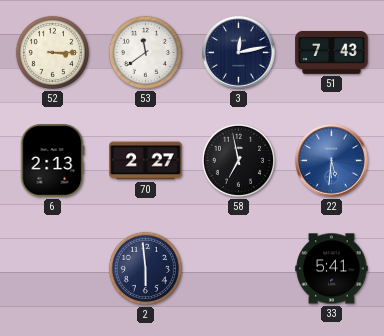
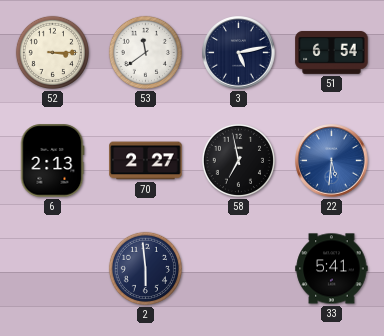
3: 12:13 -> 5:13 (239, 53)
51: 7:43 -> 6:54 (332, 52)
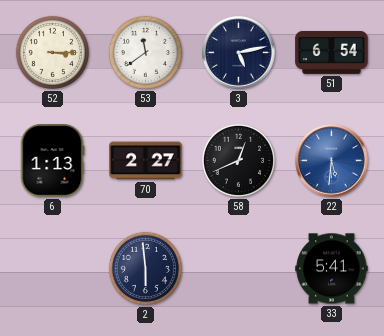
6: 2:13 -> 1:13 (52, 161)
58: 6:58 -> 12:41 (238, 160)
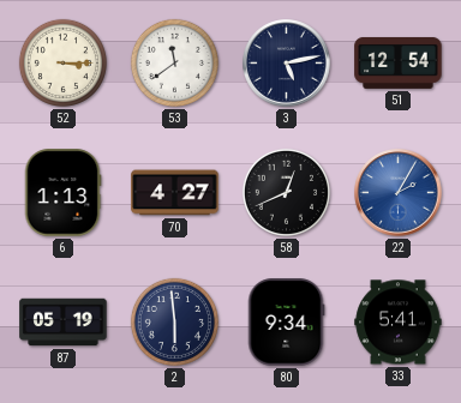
51: 6:54 -> 12:54 (399, 62)
70: 2:27 -> 4:27 (175, 193)
22: 5:31 -> 2:05 (399, 193)
87: none -> 05:19 (64, 323)
80: none -> 9:34 (286, 323)
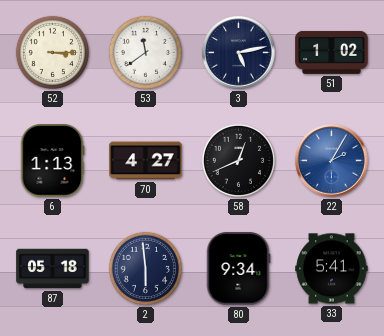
51: 12:54 -> 1:02 (332, 52)
87: 05:19 -> 05:18 (53, 269)
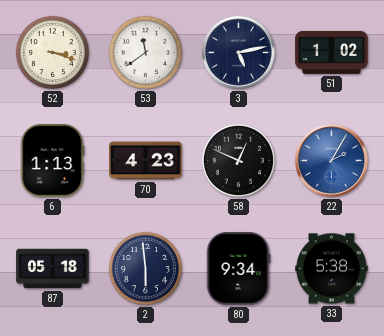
52: 3:15 -> 3:18 (52, 52)
70: 4:27 -> 4:23 (146, 161)
58: 12:41 -> 12:49 (238, 160)
33: 5:41 -> 5:38 (332, 269)
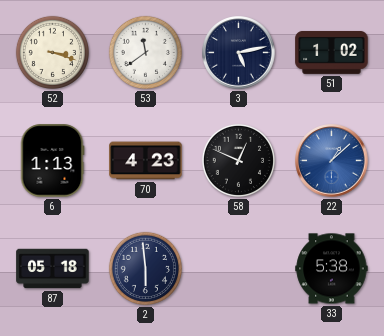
22: 2:05 -> 1:08 (332, 161)
80: 9:34 -> none (238, 269)
